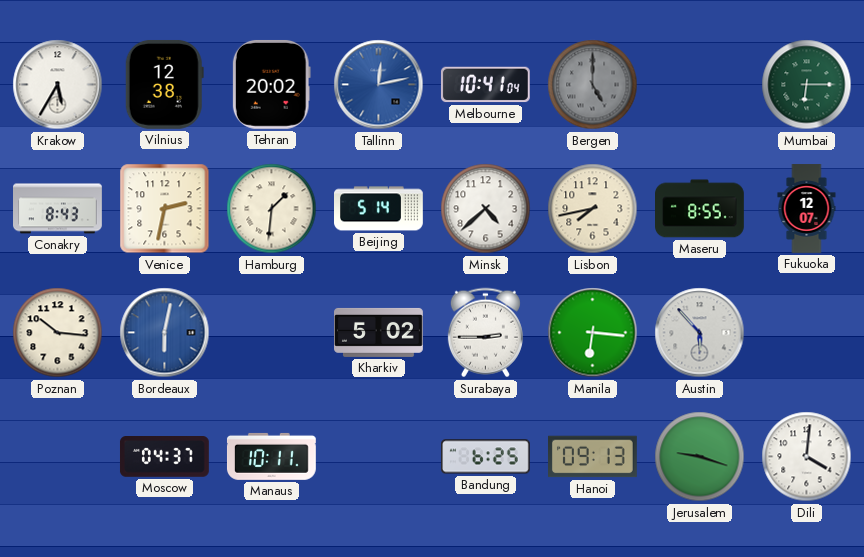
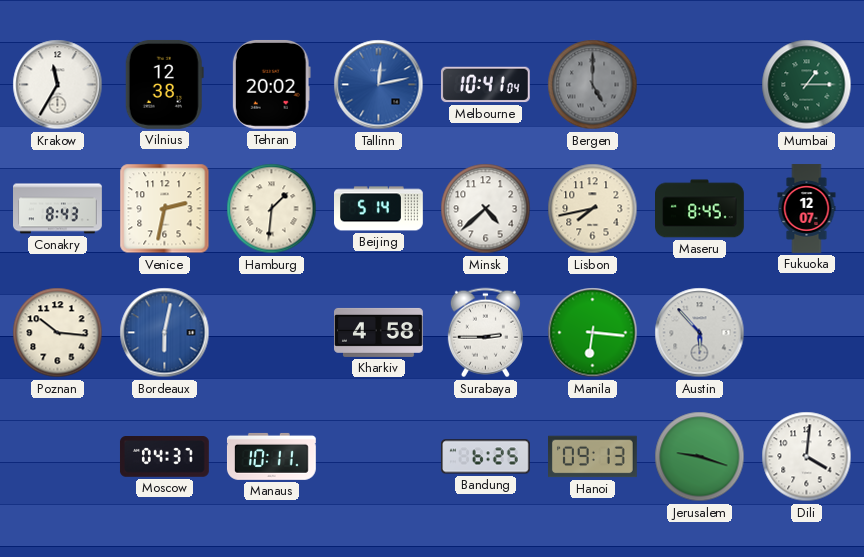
Krakow: 5:35 -> 11:35 (58, 85)
Mumbai: 6:15 -> 1:15 (807, 85)
Maseru: 8:55 -> 8:45 (700, 209)
Kharkiv: 5:02 -> 4:58 (379, 332)
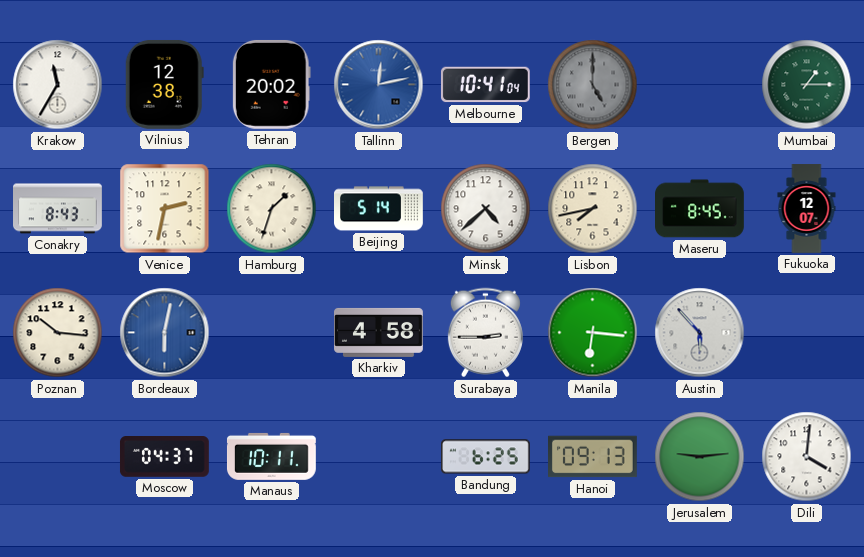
Hamburg: 1:31 -> 1:33 (272, 209)
Jerusalem: 9:18 -> 9:14 (700, 457)
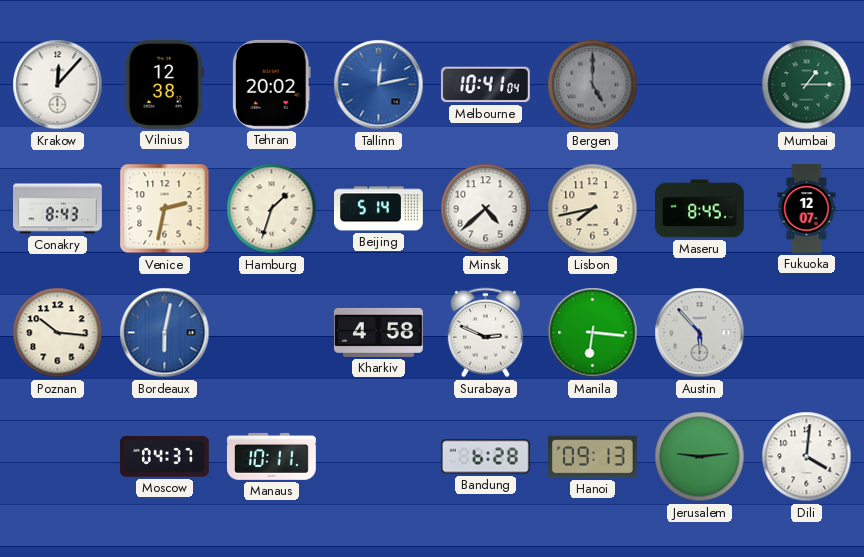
Krakow: 11:35 -> 12:07 (58, 85)
Surabaya: 2:45 -> 2:49 (485, 333)
Bandung: 6:25 -> 6:28 (486, 457)
